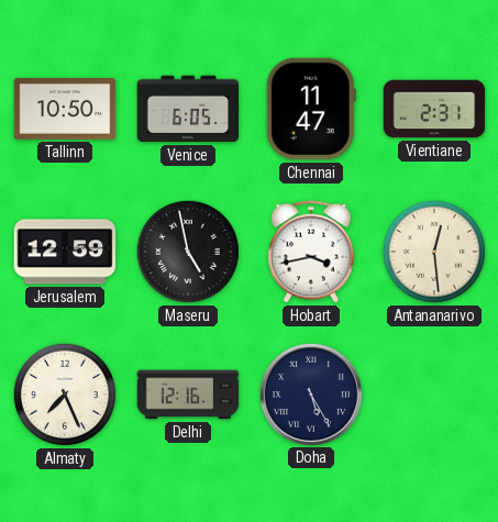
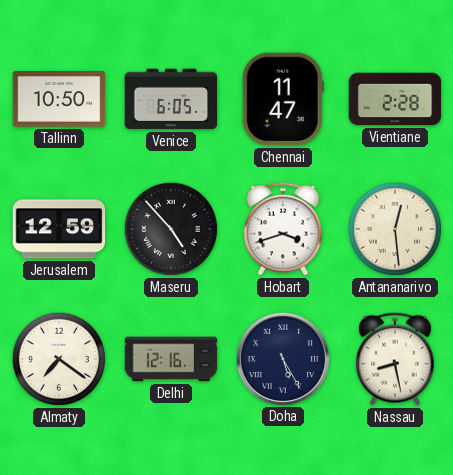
Vientiane: 2:31 -> 2:28 (395, 99)
Maseru: 4:58 -> 4:53 (171, 229)
Hobart: 3:43 -> 3:42 (284, 229)
Almaty: 7:26 -> 7:21 (59, 359)
Nassau: none -> 8:28 (396, 359)
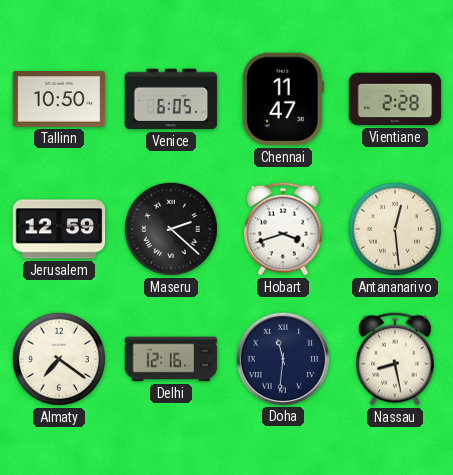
Maseru: 4:53 -> 2:22 (171, 229)
Doha: 5:25 -> 11:31 (282, 358)
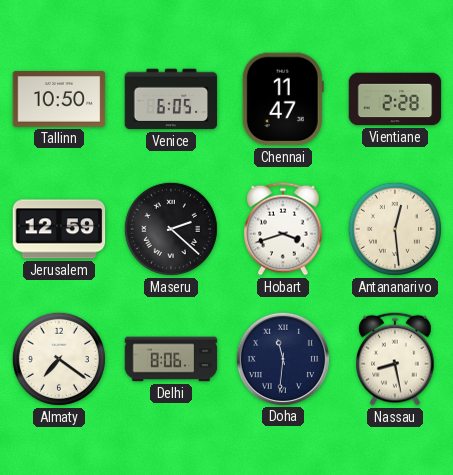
Delhi: 12:16 -> 8:06 (171, 359)
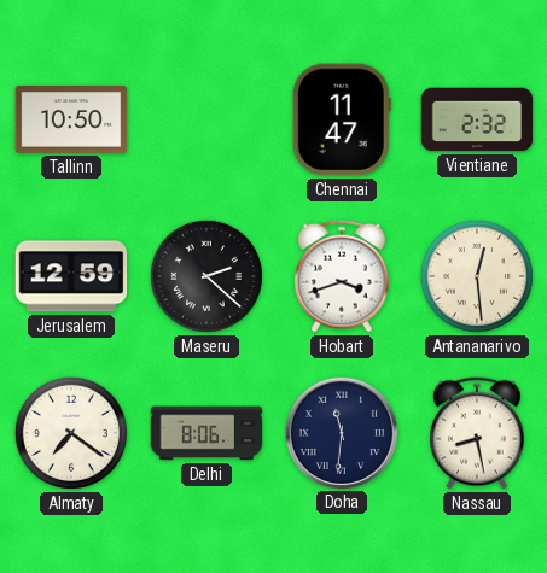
Venice: 6:05 -> none (171, 99)
Vientiane: 2:28 -> 2:32 (477, 119)
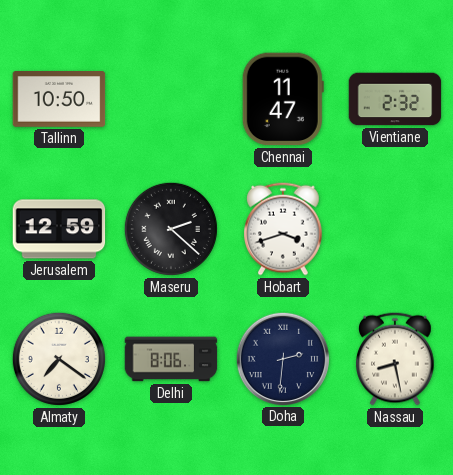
Antananarivo: 12:29 -> none (477, 276)
Doha: 11:31 -> 2:31 (282, 358)
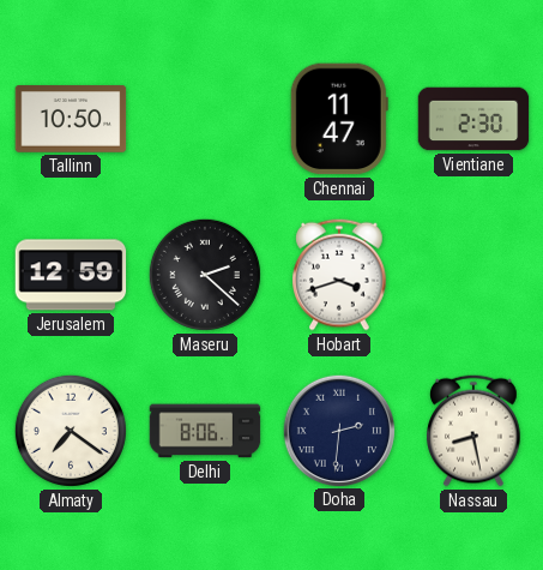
Vientiane: 2:32 -> 2:30 (473, 119)
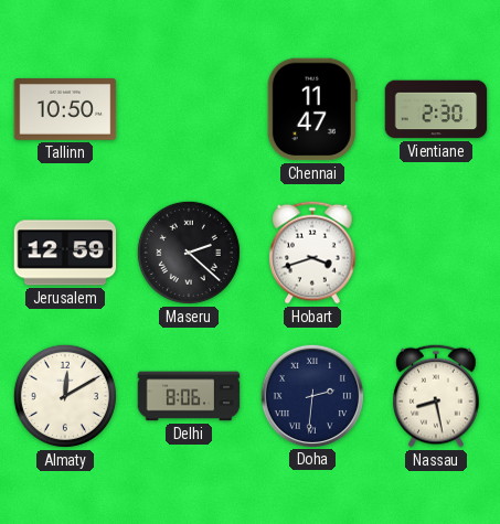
Almaty: 7:21 -> 12:10 (65, 396)
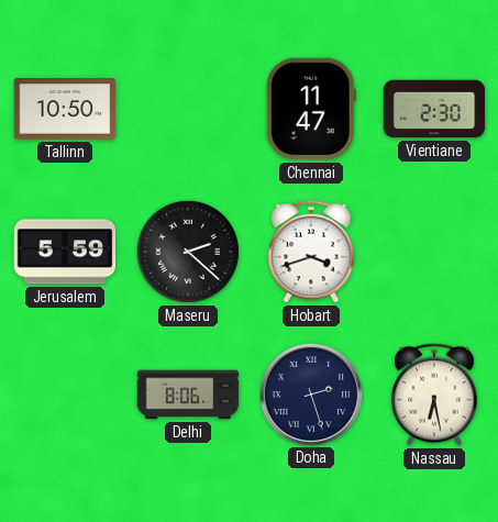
Jerusalem: 12:59 -> 5:59 (65, 252)
Almaty: 12:10 -> none (65, 396)
Doha: 2:31 -> 2:27 (310, 393)
Nassau: 8:28 -> 6:28 (435, 395)
